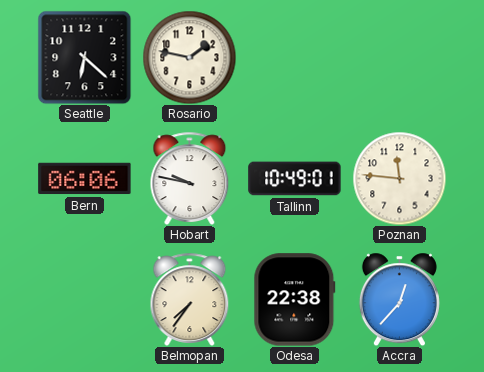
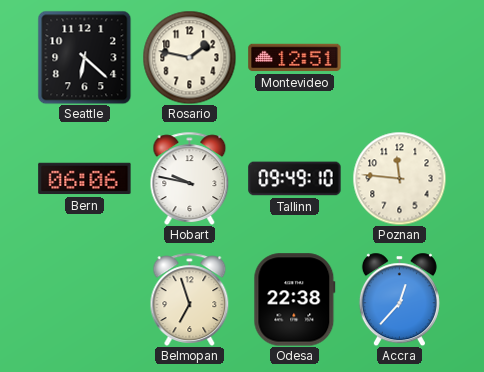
Montevideo: none -> 12:51 (295, 58)
Tallinn: 10:49 -> 09:49 (295, 179)
Belmopan: 7:36 -> 6:57 (190, 299)
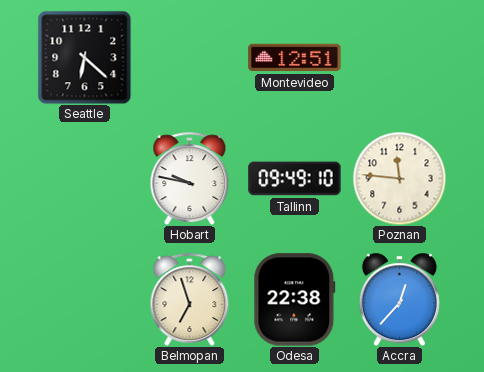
Rosario: 1:47 -> none (189, 57)
Bern: 06:06 -> none (85, 179)
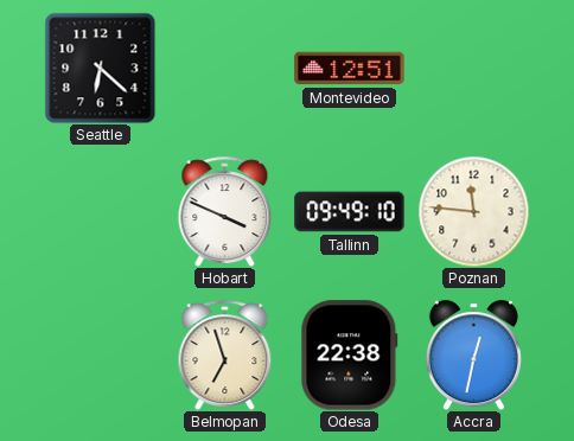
Hobart: 9:47 -> 3:49 (225, 211)
Accra: 12:37 -> 12:32 (473, 354)
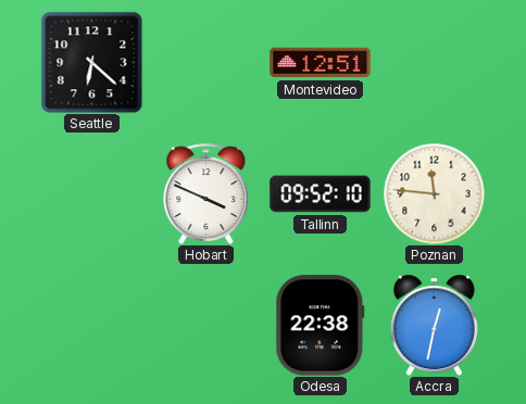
Tallinn: 09:49 -> 09:52 (321, 194)
Belmopan: 6:57 -> none (225, 354)
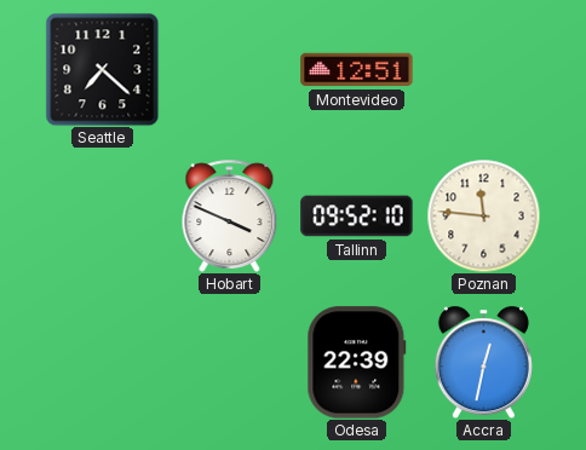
Seattle: 6:22 -> 7:22 (102, 69)
Odesa: 22:38 -> 22:39 (357, 363)
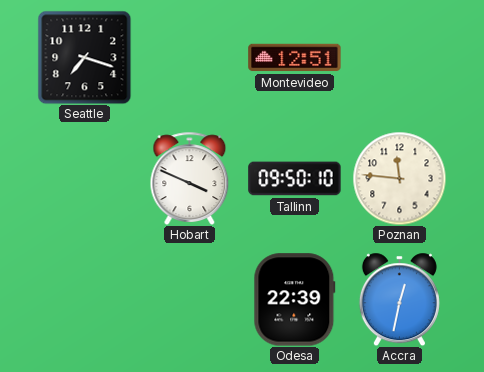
Seattle: 7:22 -> 7:18 (84, 57)
Tallinn: 09:52 -> 09:50 (295, 179)
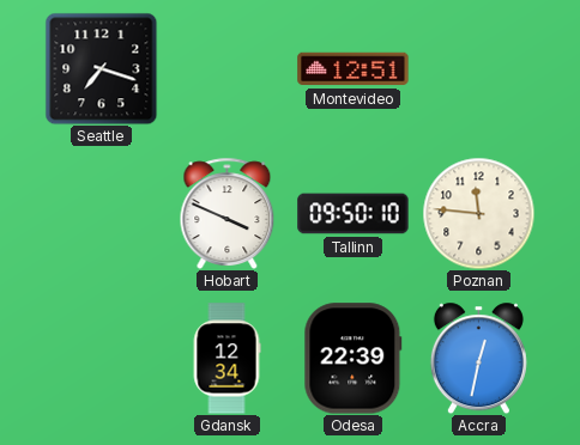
Gdansk: none -> 12:34 (226, 359)
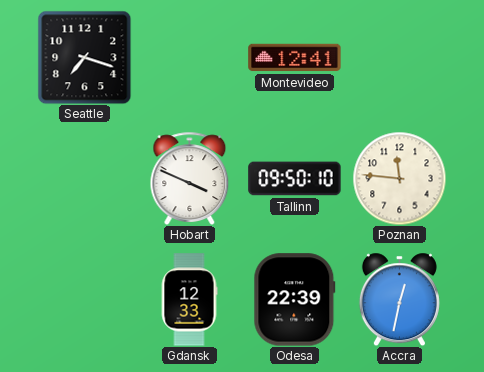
Montevideo: 12:51 -> 12:41 (295, 58)
Gdansk: 12:34 -> 12:33 (189, 300)
